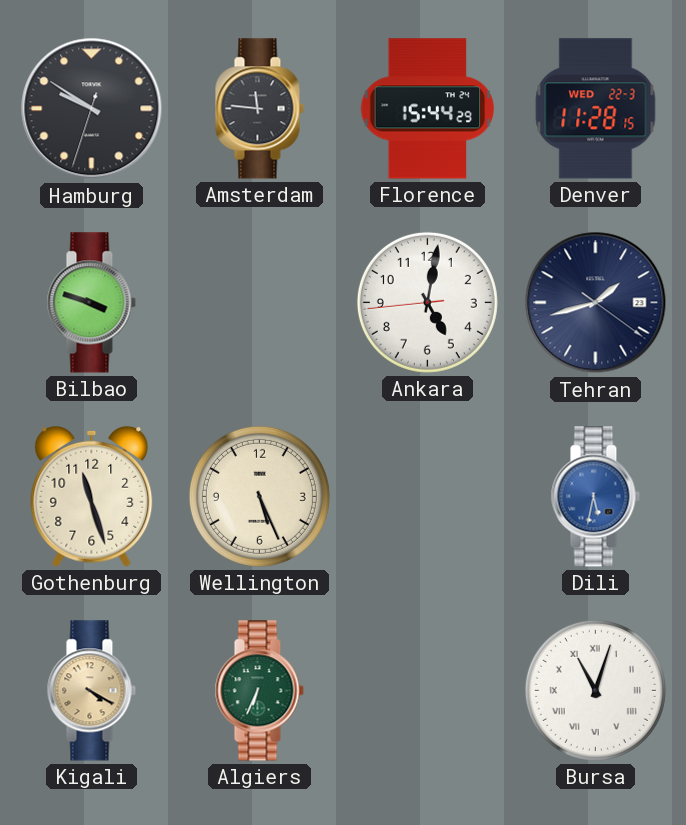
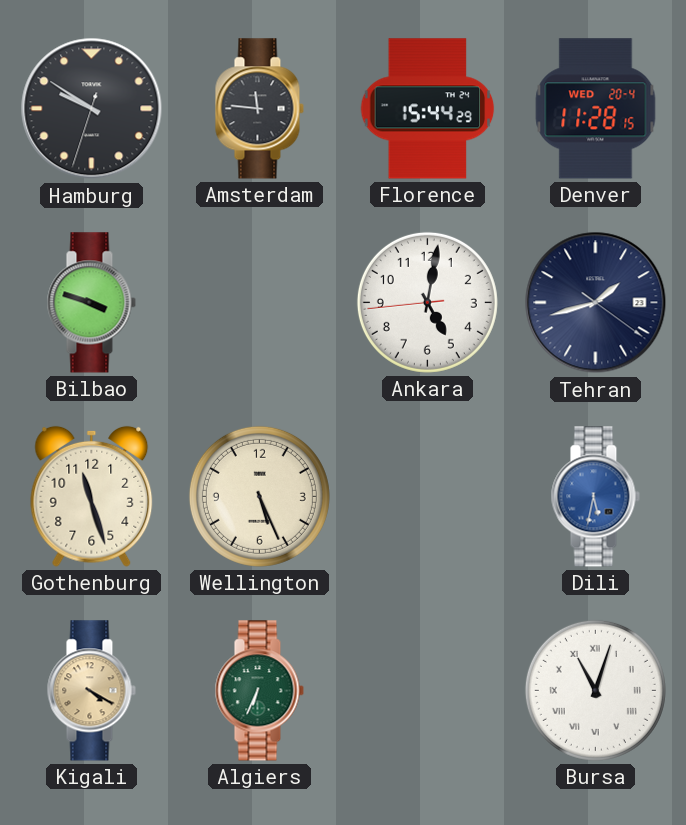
Denver date: WED 22-3 -> WED 20-4 (596, 109)
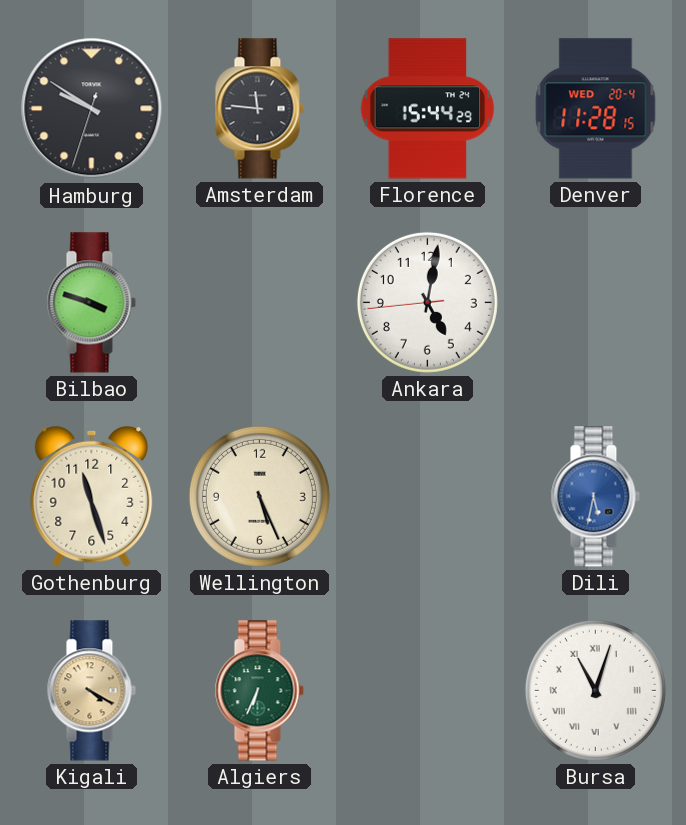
Tehran: 1:42 -> none (596, 303)
